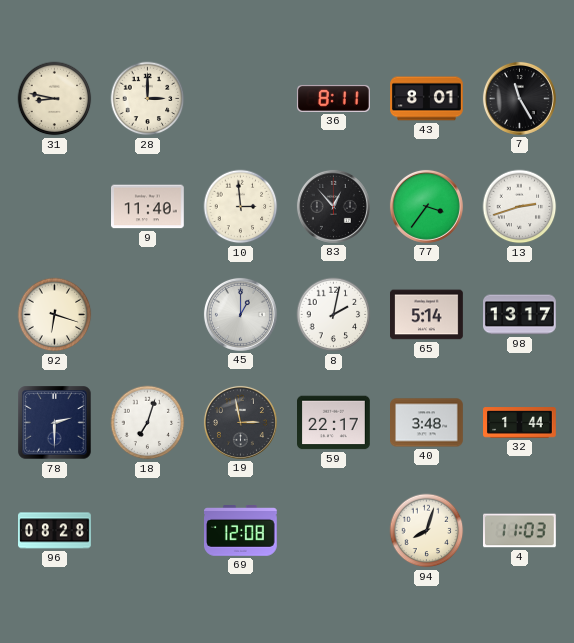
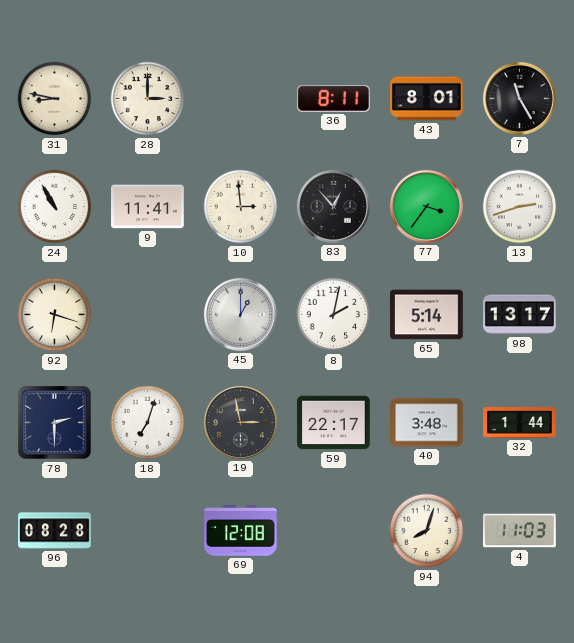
24: none -> 10:55 (55, 207)
9: 11:40 -> 11:41 (148, 207)
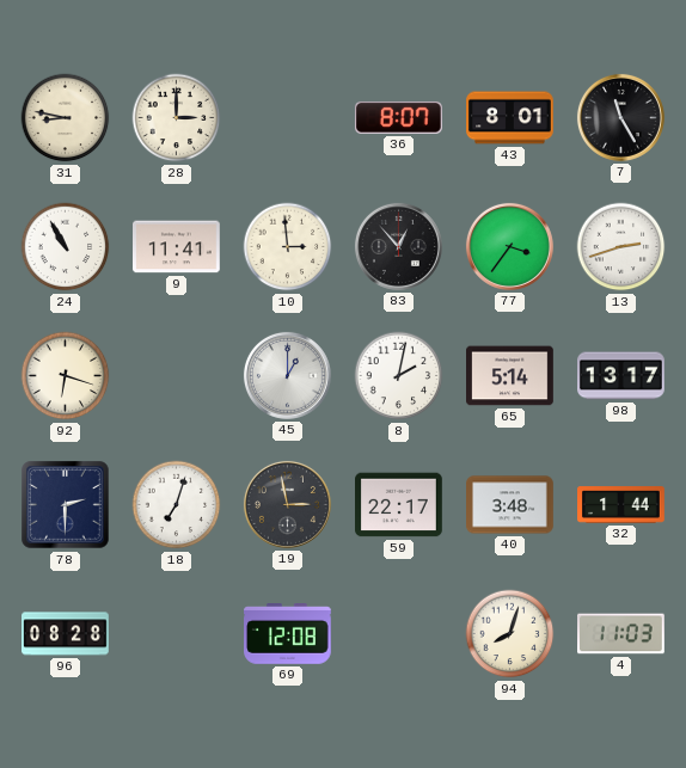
36: 8:11 -> 8:07 (398, 117)
